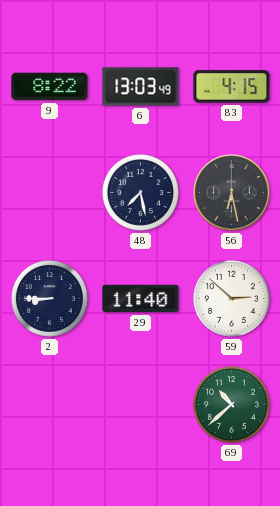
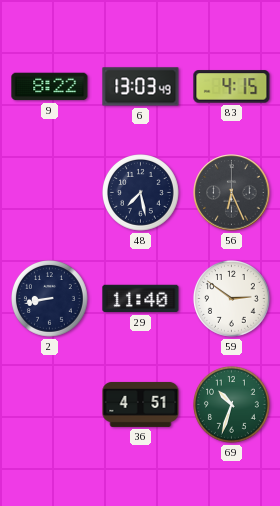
56: 6:28 -> 6:26 (232, 193)
2: 8:45 -> 8:43 (50, 299)
59: 2:52 -> 2:51 (232, 299)
36: none -> 4:51 (141, 404)
69: 10:38 -> 10:33 (232, 405)
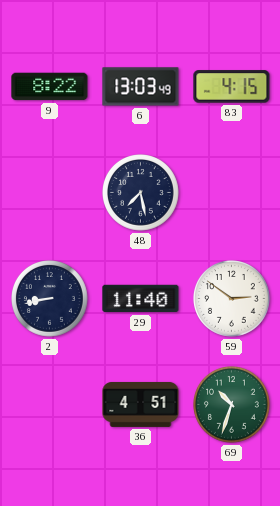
56: 6:26 -> none (232, 193)
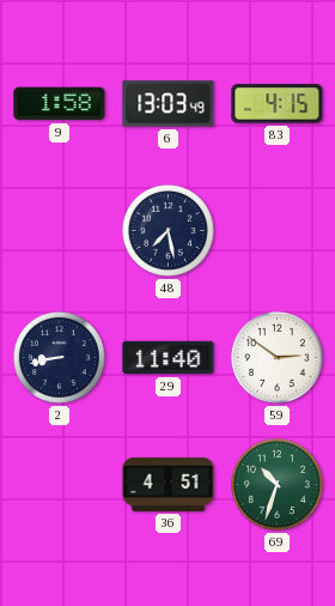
9: 8:22 -> 1:58 (60, 104)
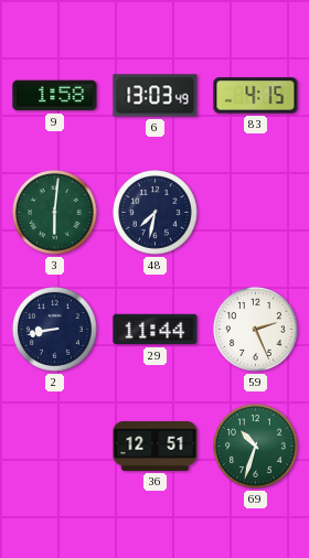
3: none -> 6:01 (55, 213)
48: 7:28 -> 7:32 (156, 213)
29: 11:40 -> 11:44 (156, 330)
59: 2:51 -> 2:26 (256, 330)
36: 4:51 -> 12:51 (156, 446)
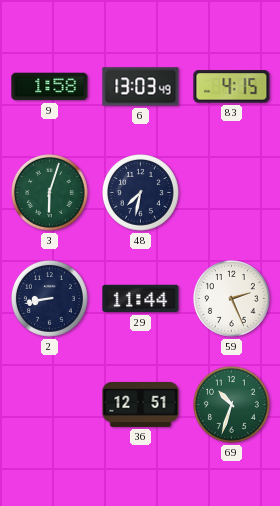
3: 6:01 -> 6:03 (50, 193)
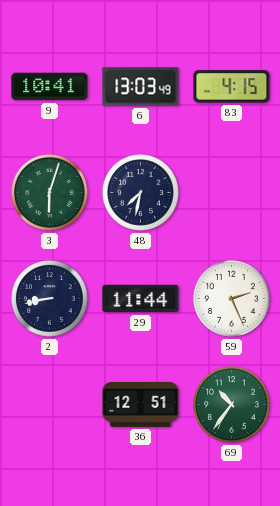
9: 1:58 -> 10:41 (50, 87)
69: 10:33 -> 10:36 (232, 405)
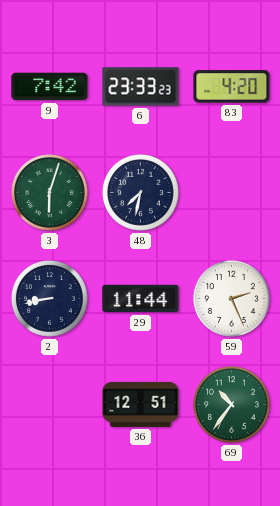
9: 10:41 -> 7:42 (50, 87)
6: 13:03 -> 23:33 (141, 87)
83: 4:15 -> 4:20 (232, 87)
